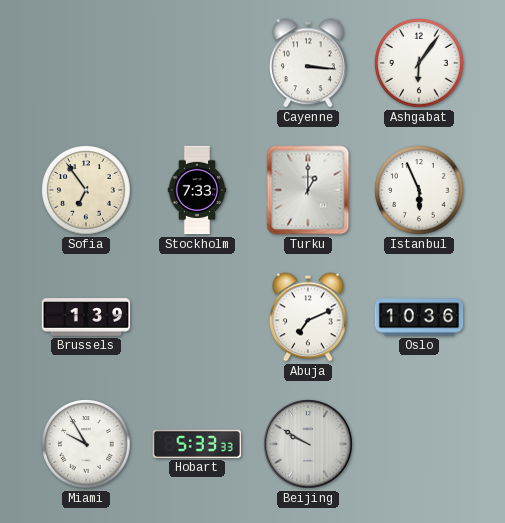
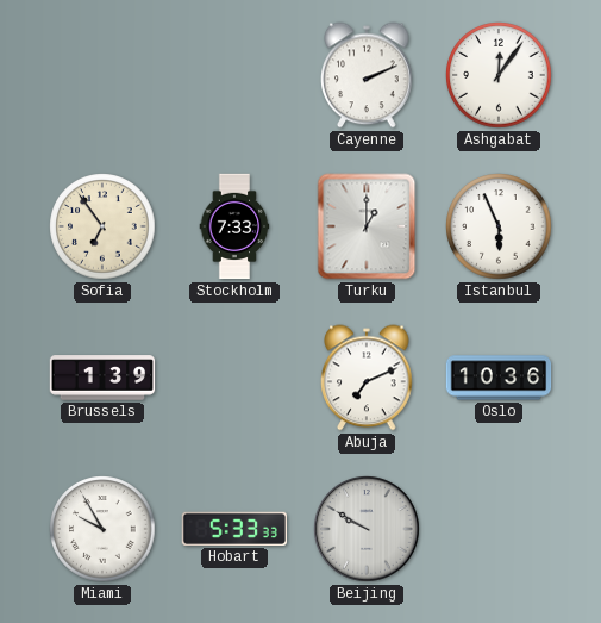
Cayenne: 3:16 -> 2:11 (367, 75)
Ashgabat: 6:06 -> 12:06 (499, 75)
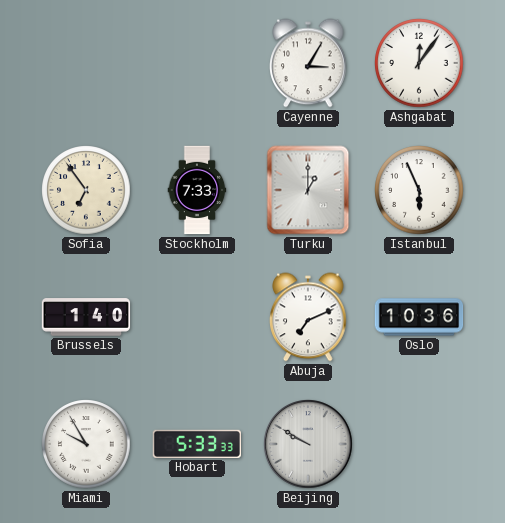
Cayenne: 2:11 -> 3:05 (308, 63)
Brussels: 1:39 -> 1:40 (86, 317)
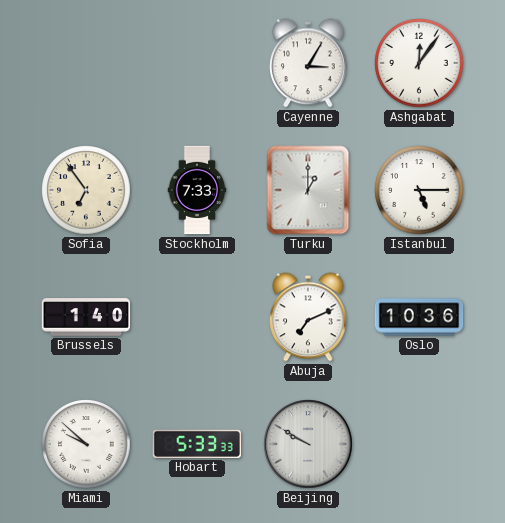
Istanbul: 5:56 -> 5:15 (419, 190)
Miami: 9:55 -> 9:52 (86, 444)
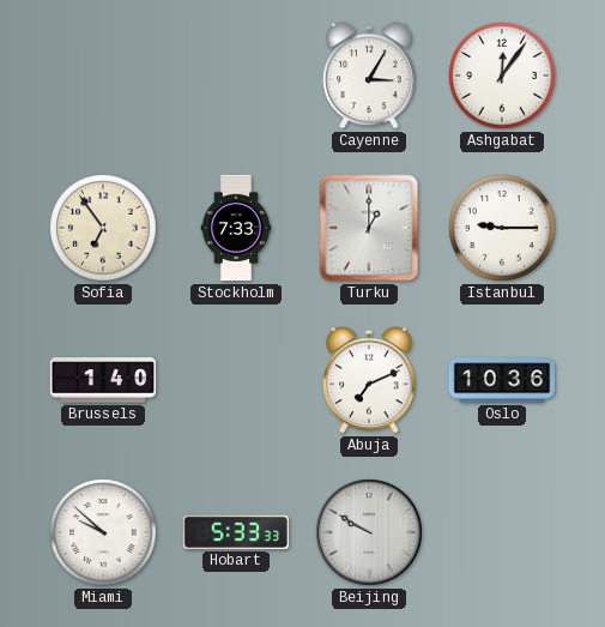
Istanbul: 5:15 -> 9:15 (502, 228)
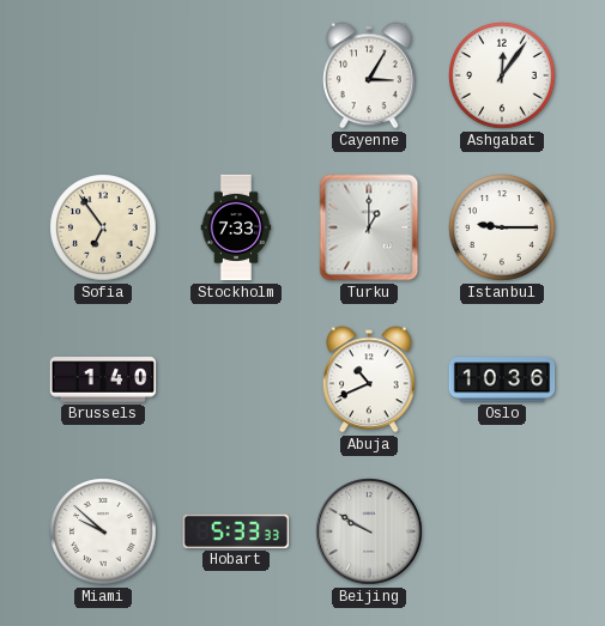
Abuja: 7:11 -> 10:41 (369, 379)
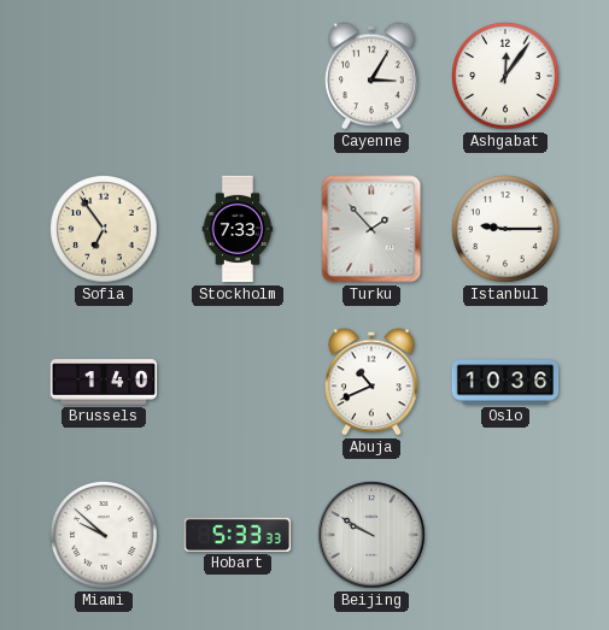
Turku: 1:00 -> 1:53 (371, 229)
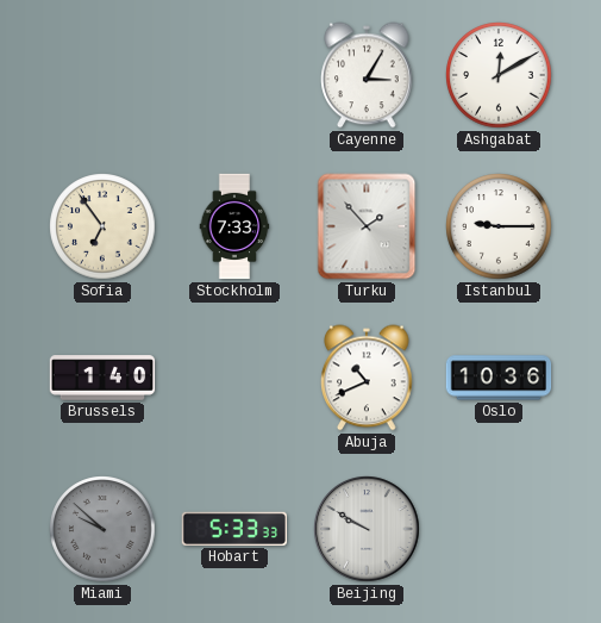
Ashgabat: 12:06 -> 12:10 (499, 75)
Miami dial: white -> grey (102, 529)
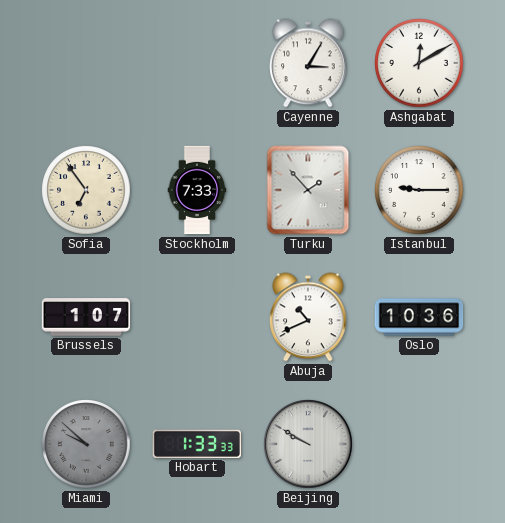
Brussels: 1:40 -> 1:07 (86, 317)
Hobart: 5:33 -> 1:33 (196, 444)
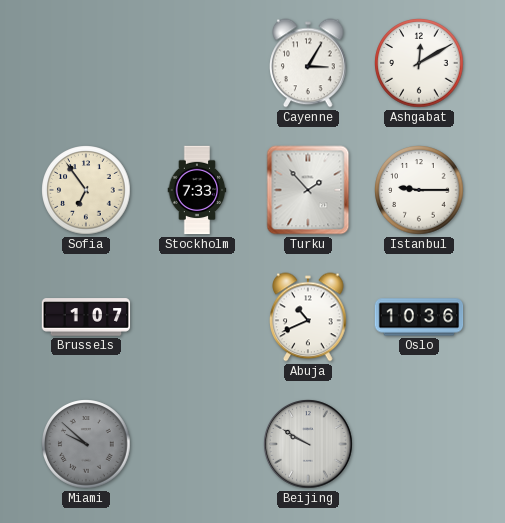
Hobart: 1:33 -> none (196, 444)
